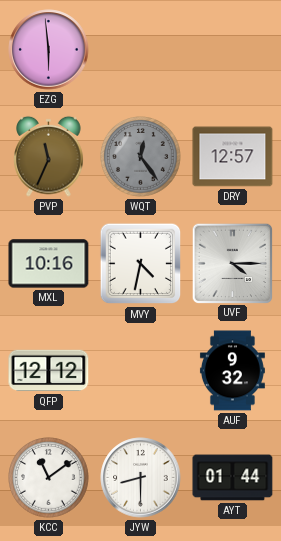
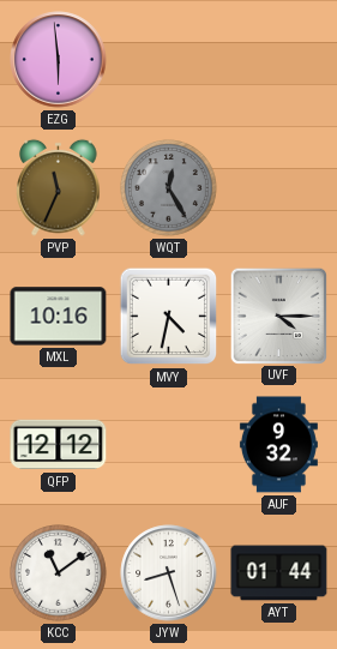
WQT: 12:24 -> 12:25 (169, 188)
DRY: 12:57 -> none (233, 157)
JYW: 8:30 -> 8:27 (169, 573)
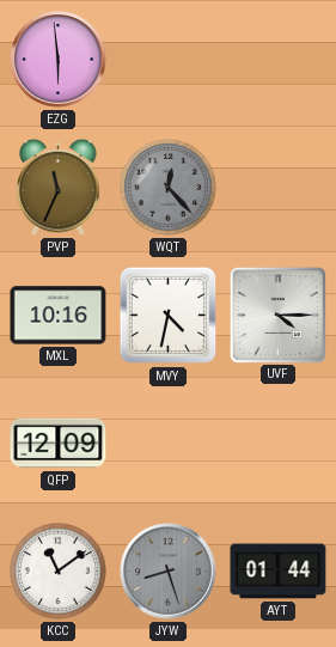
WQT: 12:25 -> 12:23 (169, 188)
QFP: 12:12 -> 12:09 (59, 444)
AUF: 9:32 -> none (278, 445)
JYW dial: white -> grey (169, 572)
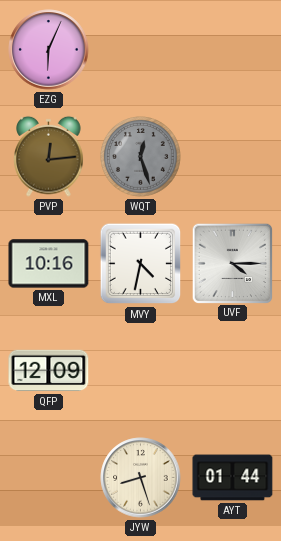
EZG: 5:59 -> 6:04 (49, 50)
PVP: 11:34 -> 12:14 (49, 156)
WQT: 12:23 -> 12:27 (141, 157)
KCC: 11:09 -> none (59, 572)
JYW dial: grey -> cream (141, 478)
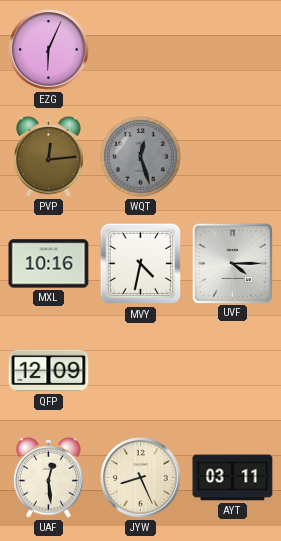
UAF: none -> 12:29 (49, 477)
JYW: 8:27 -> 8:26 (141, 478)
AYT: 01:44 -> 03:11 (233, 478)
